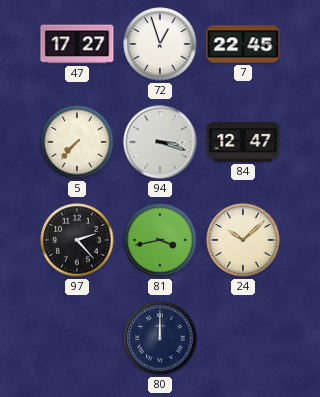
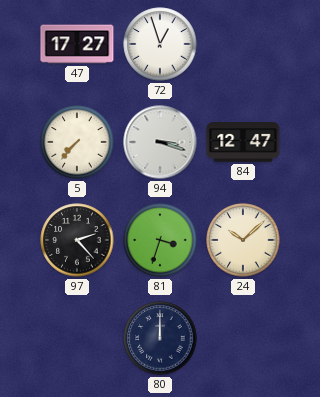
7: 22:45 -> none (243, 44)
81: 3:43 -> 3:33 (160, 240)
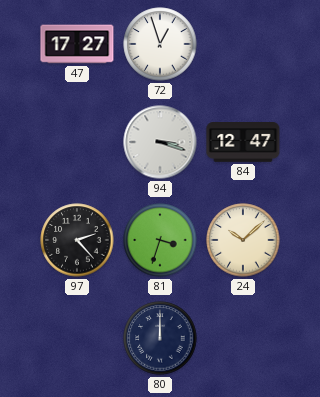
5: 7:37 -> none (77, 142)
